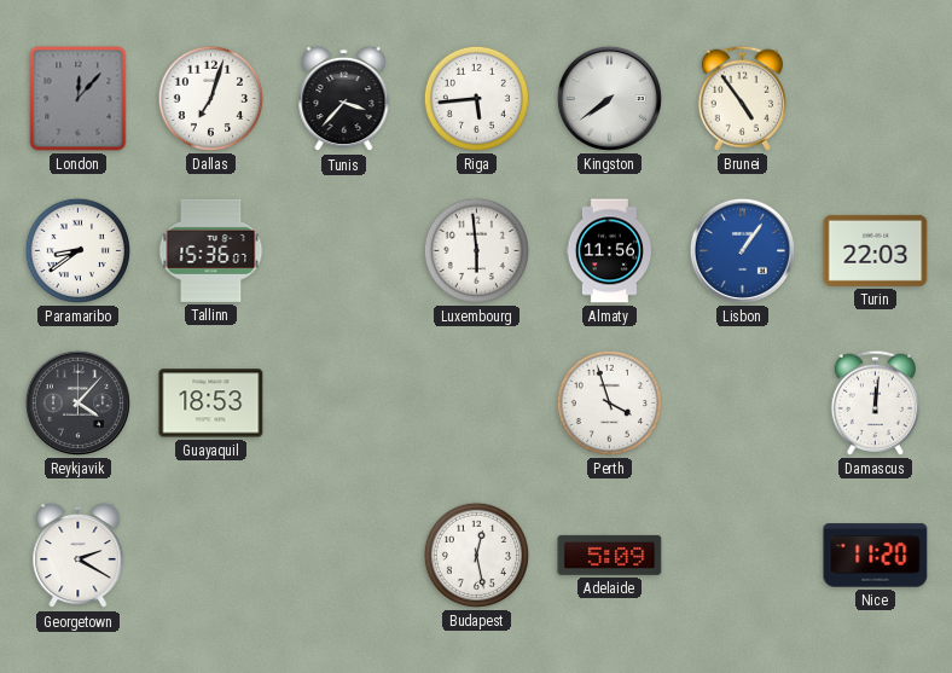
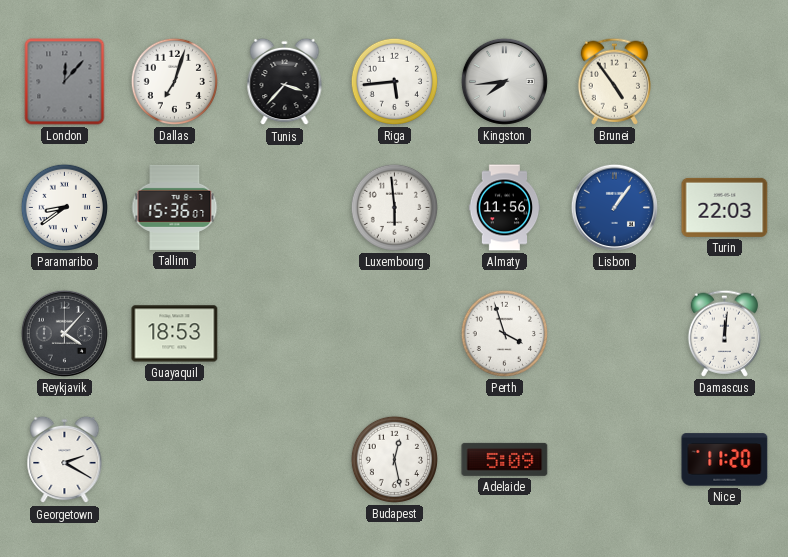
Kingston: 7:39 -> 7:44 (504, 81)
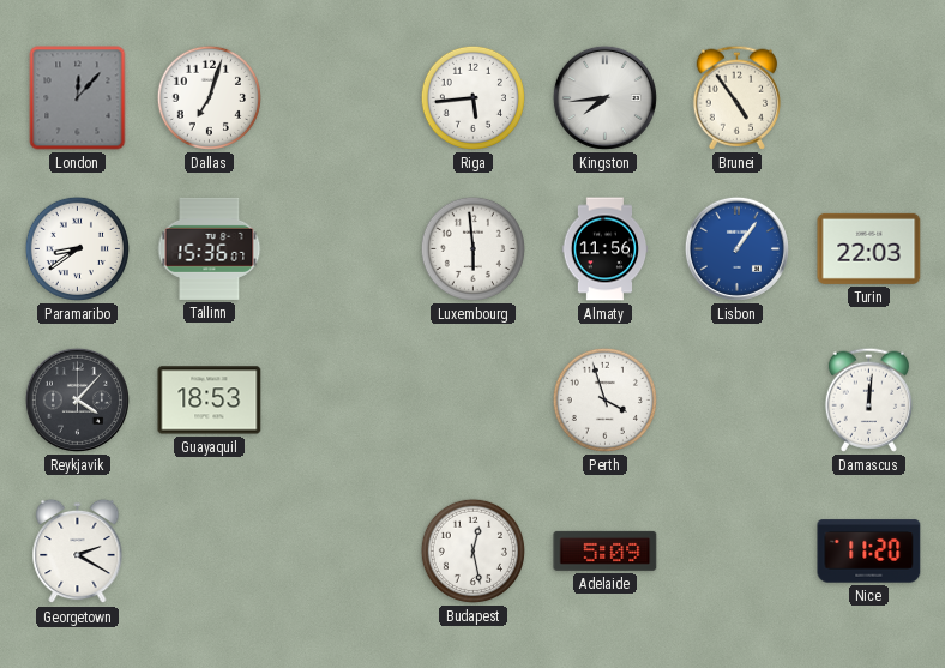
Tunis: 3:37 -> none (285, 82)
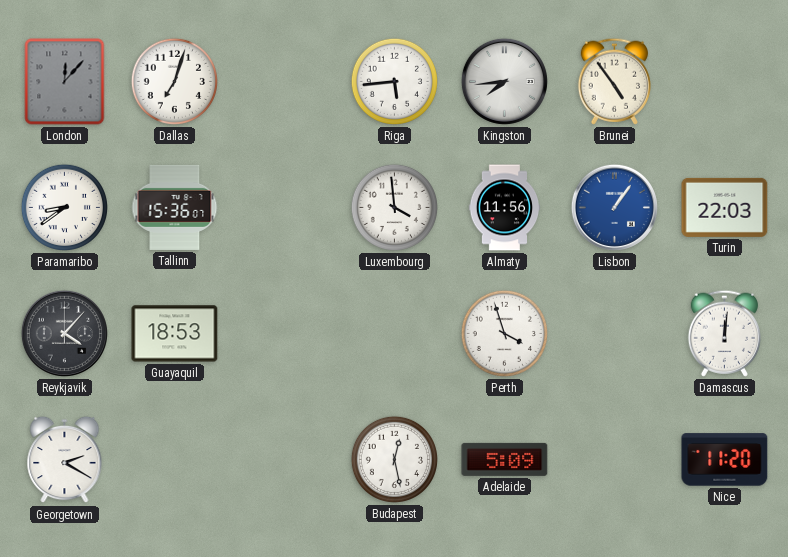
Luxembourg: 5:59 -> 3:59 (394, 207)
